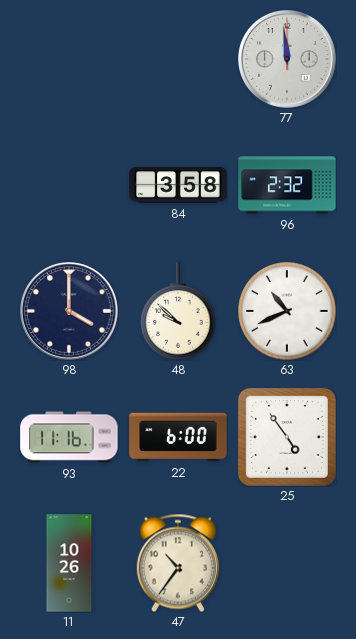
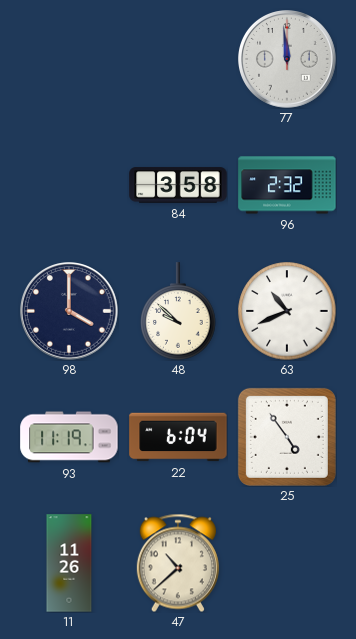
93: 11:16 -> 11:19 (69, 437)
22: 6:00 -> 6:04 (178, 437)
11: 10:26 -> 11:26 (69, 563)
47: 10:36 -> 10:38 (178, 563)
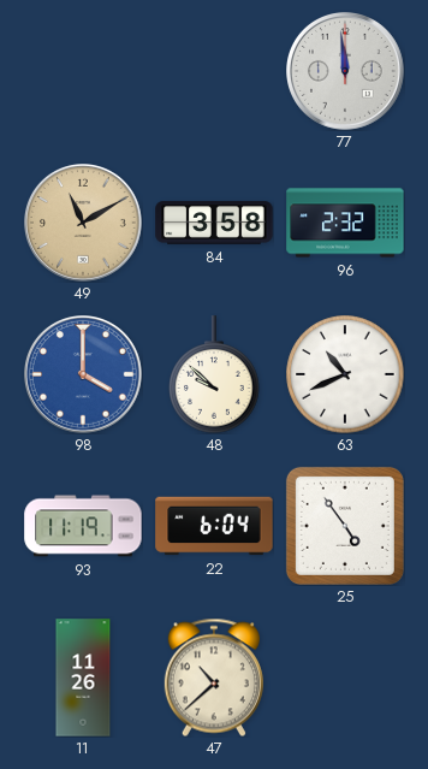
49: none -> 11:10 (84, 224)
98 dial: navy -> blue (84, 375)
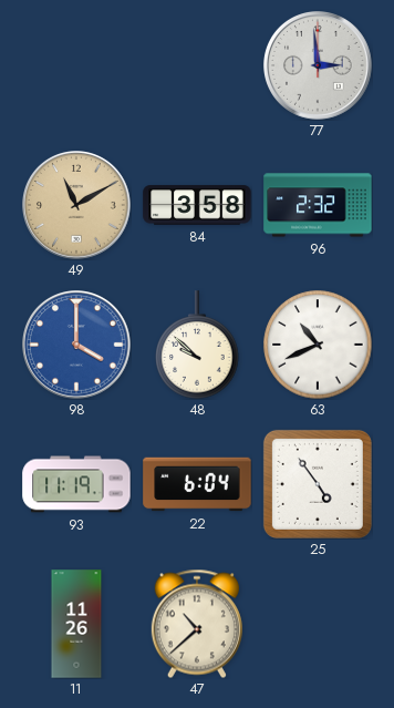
77: 11:59 -> 2:59 (319, 66)
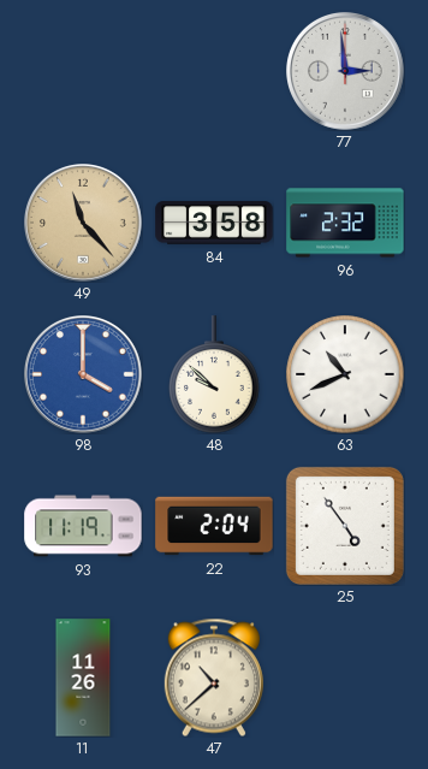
49: 11:10 -> 11:23 (84, 224)
22: 6:04 -> 2:04 (214, 526)
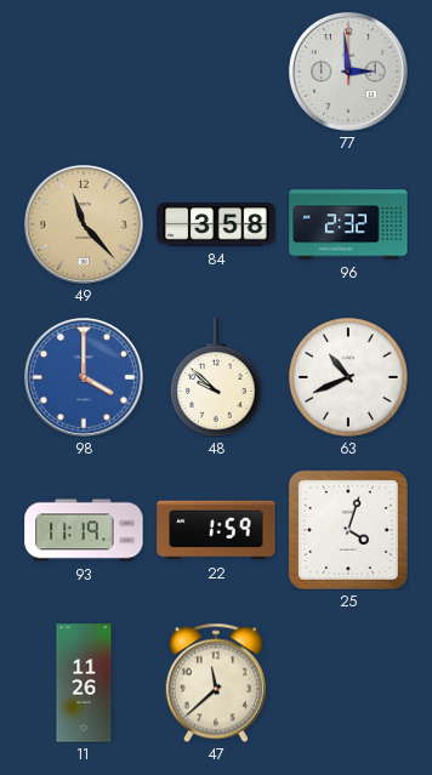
22: 2:04 -> 1:59 (216, 530)
25: 4:54 -> 4:03 (348, 530)
47: 10:38 -> 11:38 (216, 683)
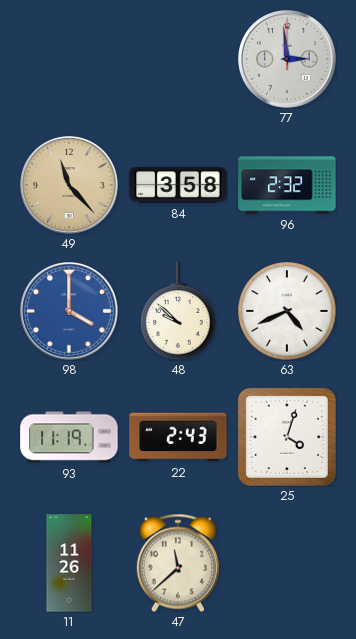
63: 10:41 -> 4:41 (287, 311)
22: 1:59 -> 2:43 (178, 437)
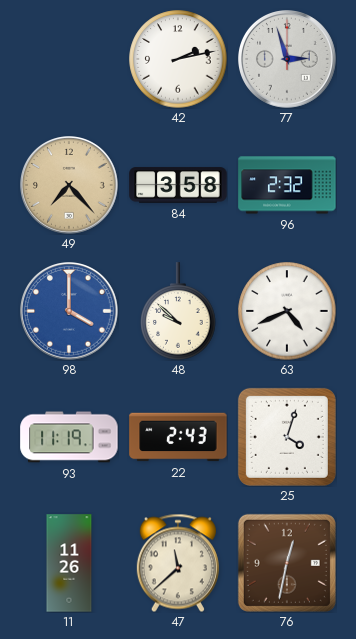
42: none -> 2:13 (178, 59)
77: 2:59 -> 2:57 (288, 60)
49: 11:23 -> 7:23 (70, 186)
76: none -> 12:32 (287, 563)
